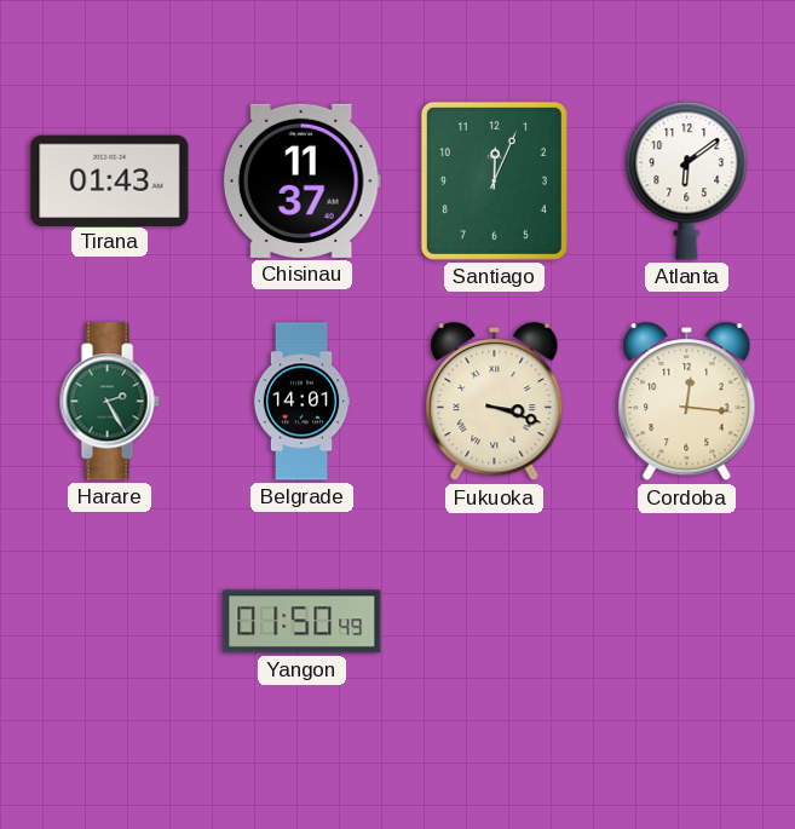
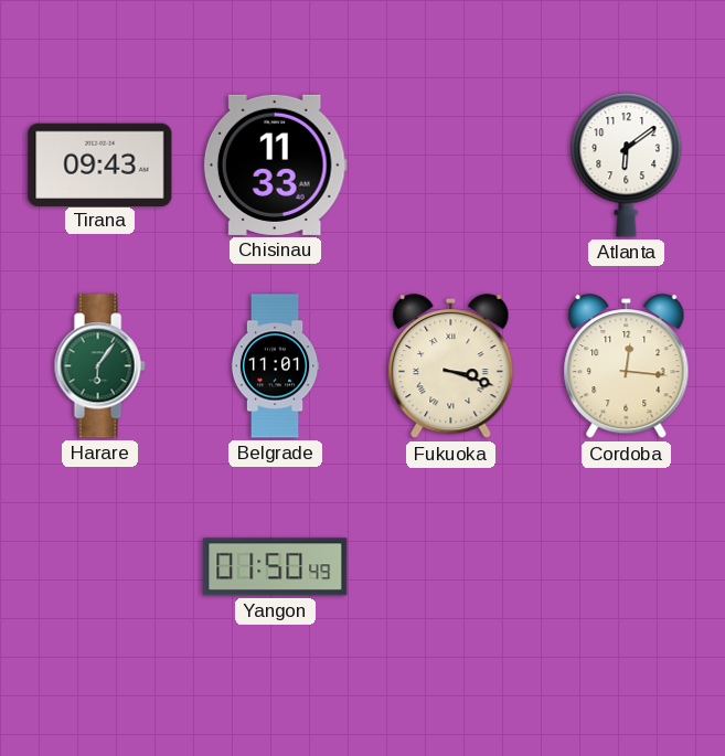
Tirana: 01:43 -> 09:43 (100, 164)
Chisinau: 11:37 -> 11:33 (275, 164)
Santiago: 12:04 -> none (494, 180)
Harare: 2:25 -> 6:06 (99, 366)
Belgrade: 14:01 -> 11:01 (275, 366)
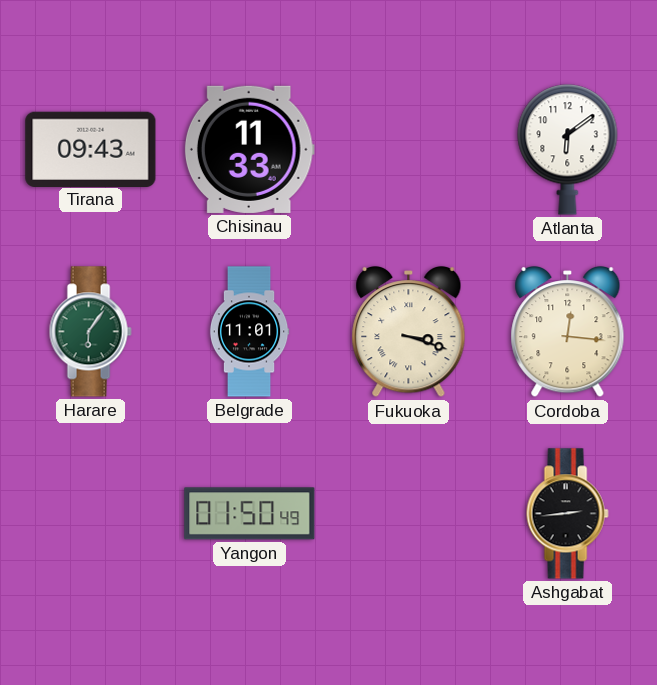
Ashgabat: none -> 2:44 (567, 514)
